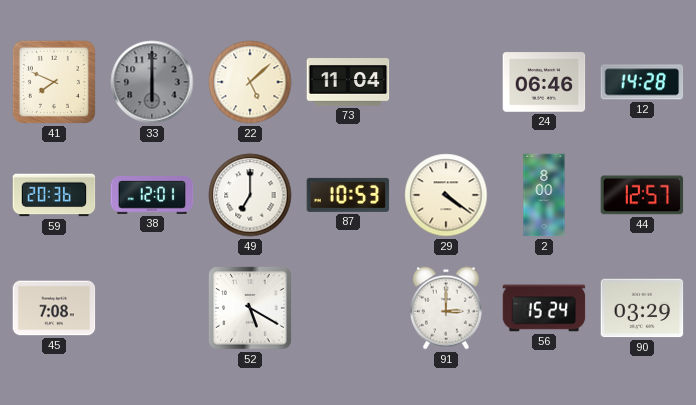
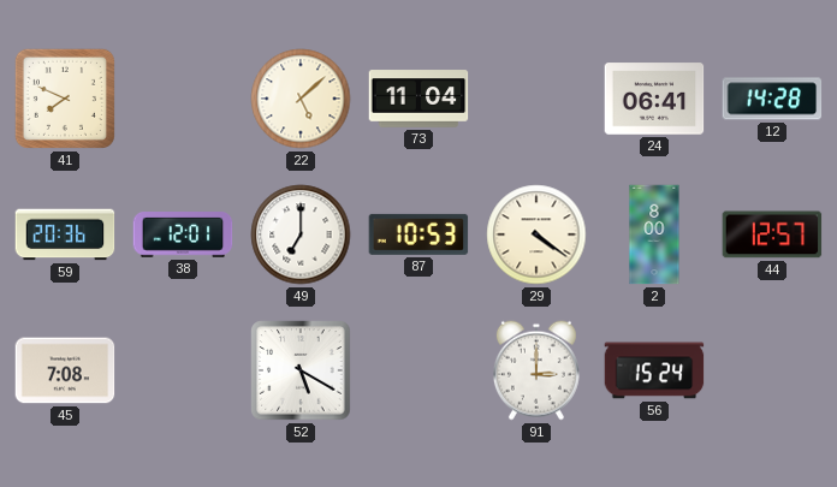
33: 6:00 -> none (152, 82)
24: 06:46 -> 06:41 (654, 99)
90: 03:29 -> none (642, 308)
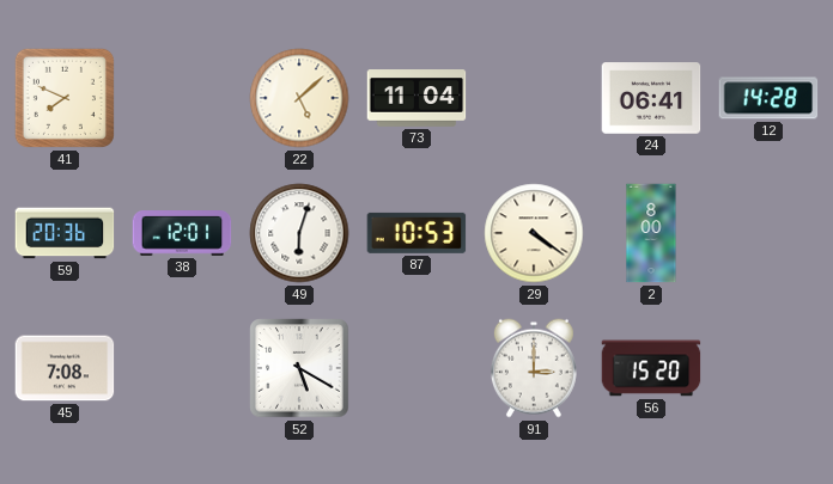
49: 7:00 -> 6:03 (299, 233)
44: 12:57 -> none (772, 234)
56: 15:24 -> 15:20 (651, 368)
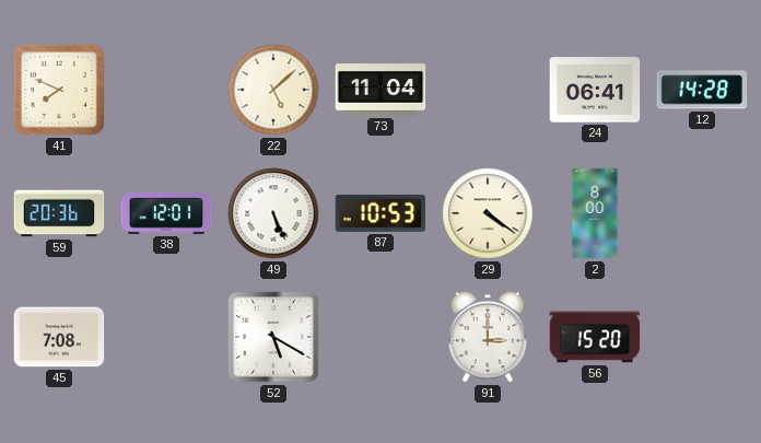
49: 6:03 -> 5:26 (273, 213)
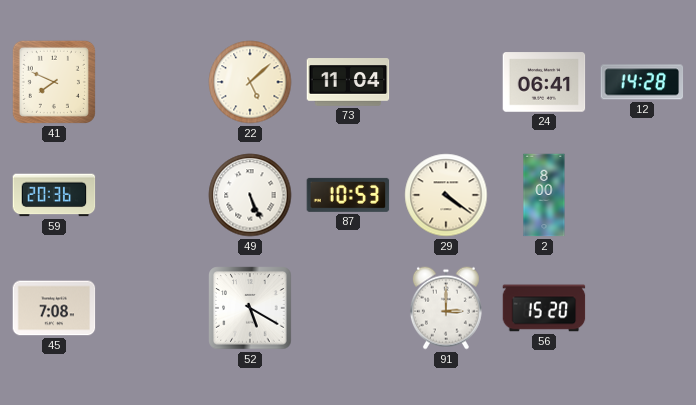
38: 12:01 -> none (166, 214)
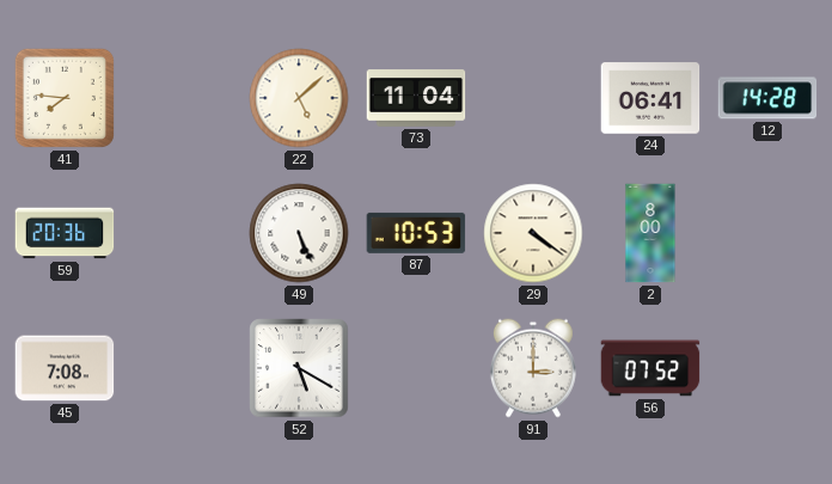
41: 7:49 -> 7:46 (65, 98)
56: 15:20 -> 07:52 (650, 368)
